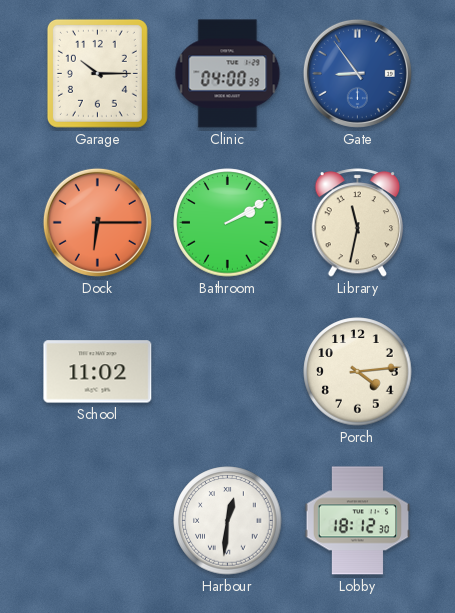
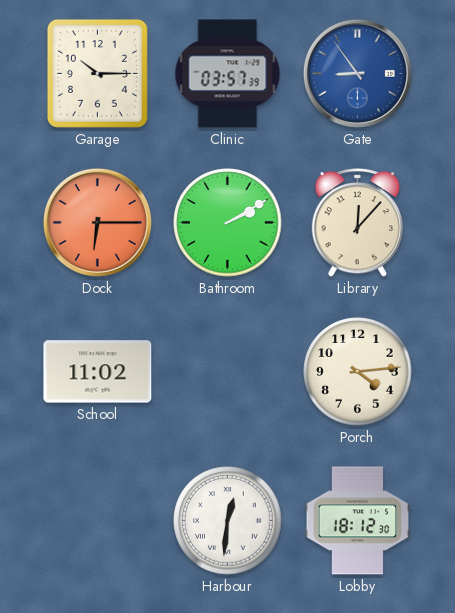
Clinic: 04:00 -> 03:57 (228, 74)
Library: 11:32 -> 12:07 (357, 223)
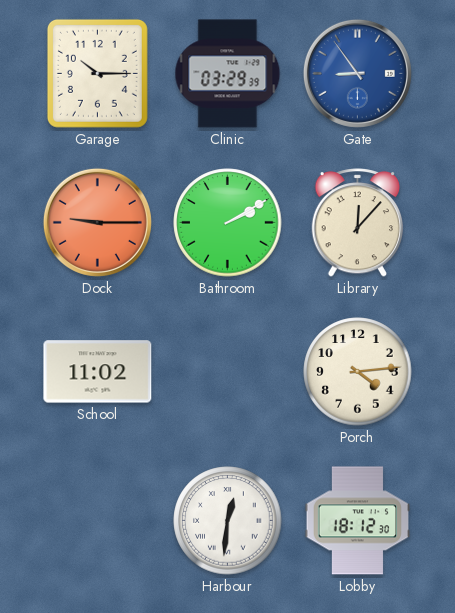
Clinic: 03:57 -> 03:29 (228, 74)
Dock: 6:15 -> 9:15 (97, 222)
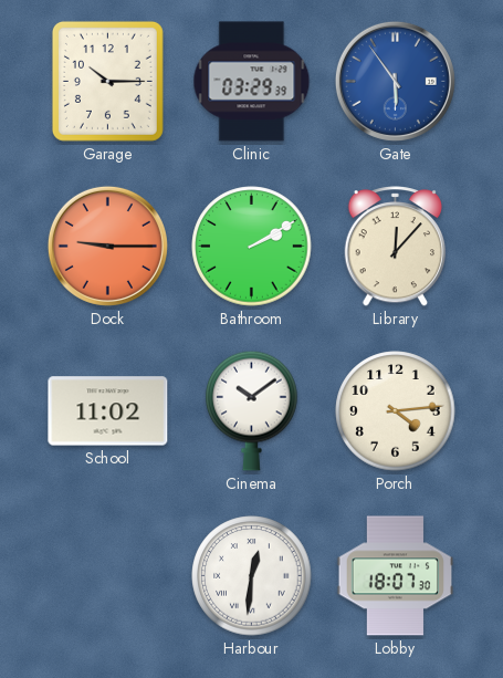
Gate: 8:54 -> 5:54 (395, 81)
Cinema: none -> 10:09 (252, 410)
Lobby: 18:12 -> 18:07 (396, 576)
